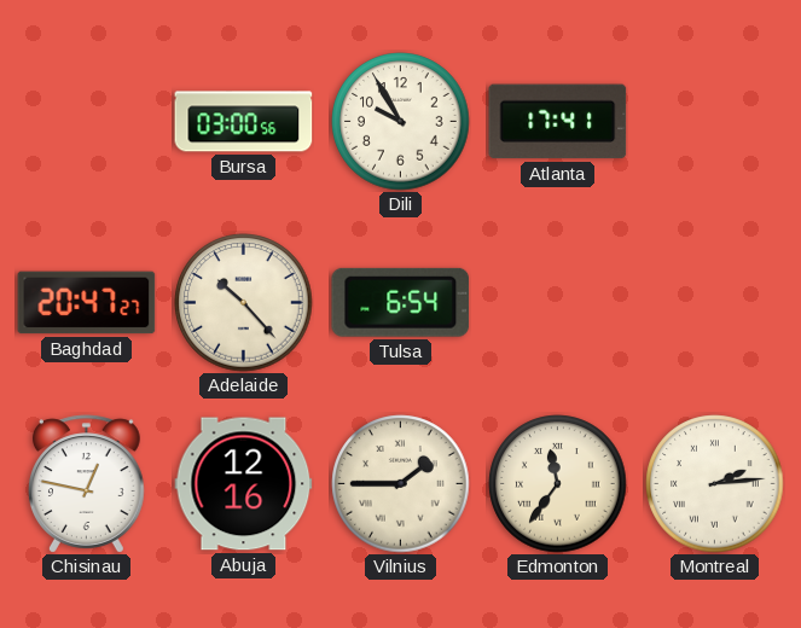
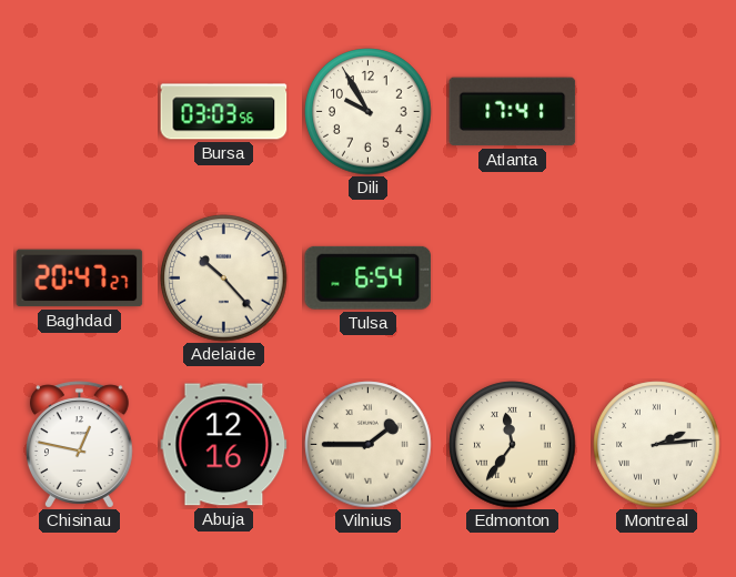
Bursa: 03:00 -> 03:03 (224, 112)
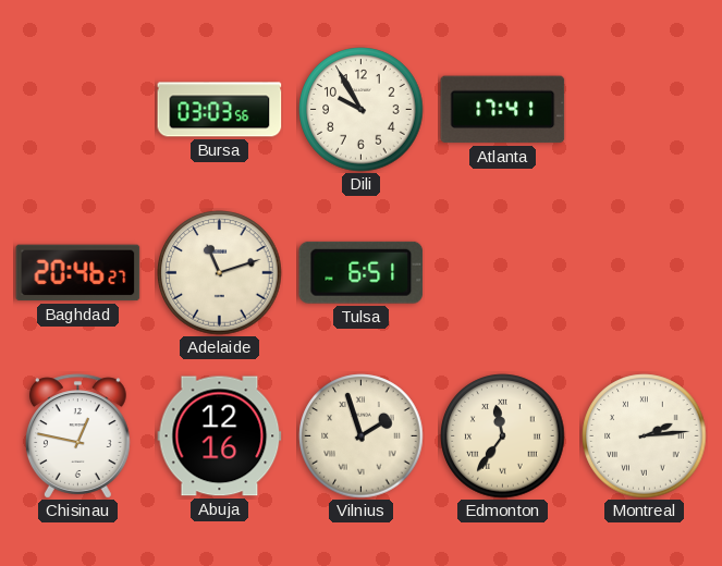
Baghdad: 20:47 -> 20:46 (78, 273)
Adelaide: 10:23 -> 11:12 (220, 273)
Tulsa: 6:54 -> 6:51 (362, 272)
Vilnius: 1:45 -> 1:57 (362, 436)
